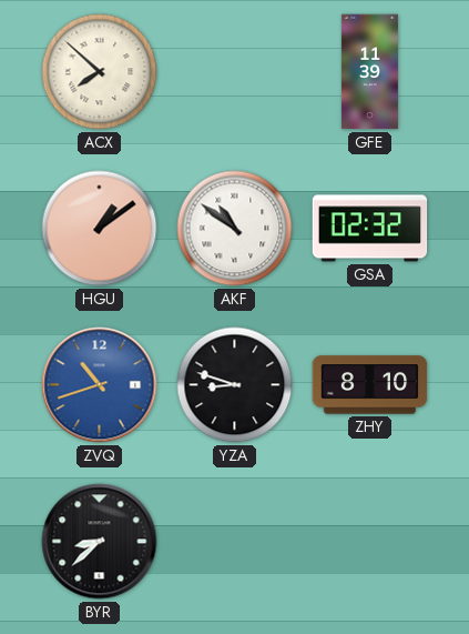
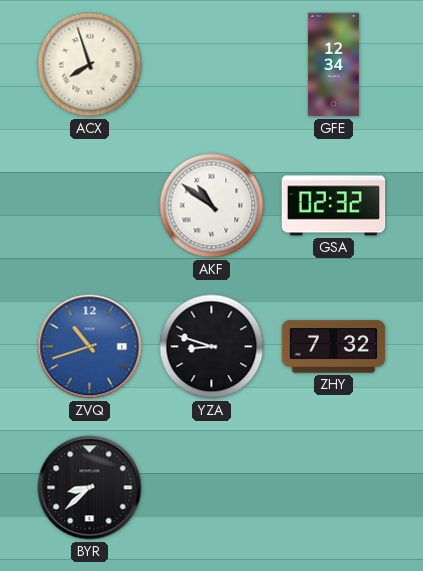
ACX: 7:52 -> 7:57 (90, 65)
GFE: 11:39 -> 12:34 (333, 65)
HGU: 1:09 -> none (100, 229)
ZHY: 8:10 -> 7:32 (334, 347)
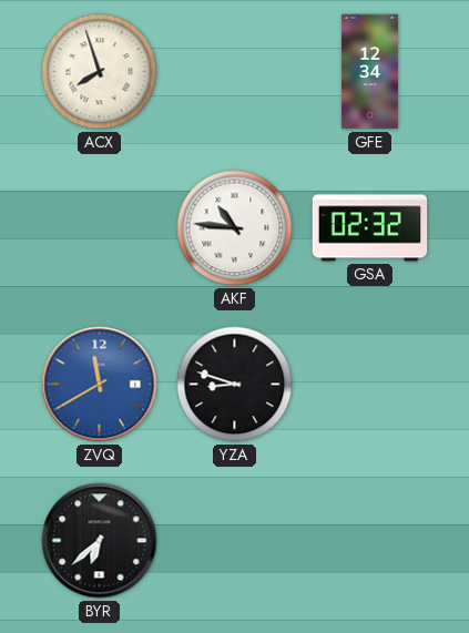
AKF: 10:51 -> 10:46 (235, 228)
ZVQ: 10:42 -> 11:40 (100, 385)
ZHY: 7:32 -> none (334, 347)
BYR: 8:38 -> 6:38 (100, 541)
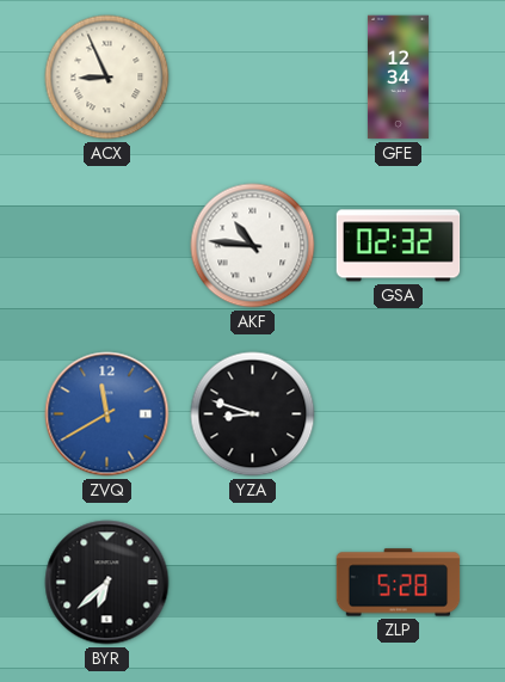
ACX: 7:57 -> 8:56 (107, 78)
ZLP: none -> 5:28 (399, 583)
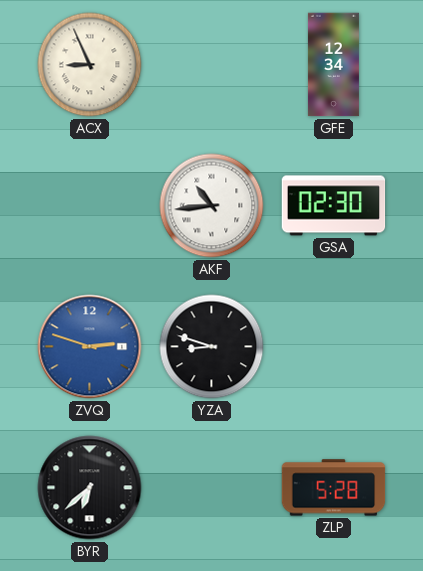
AKF: 10:46 -> 10:44 (212, 206)
GSA: 02:32 -> 02:30 (334, 206)
ZVQ: 11:40 -> 2:48 (90, 347)
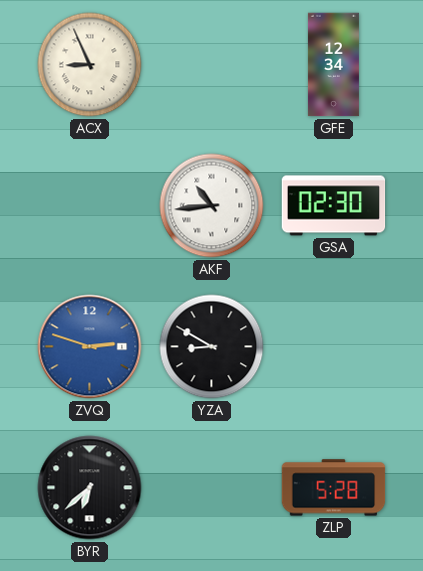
YZA: 8:48 -> 8:50 (212, 347)
